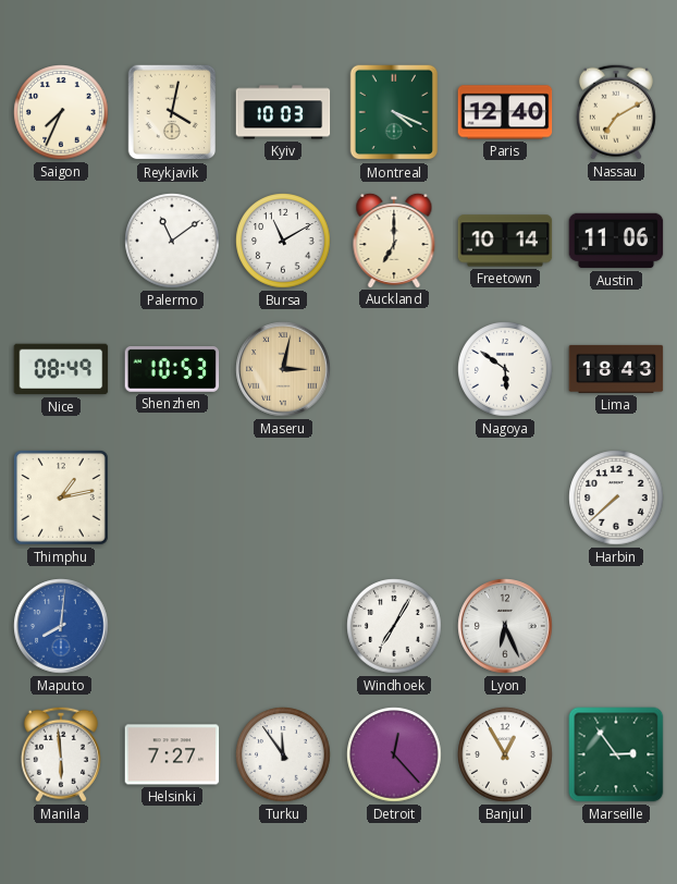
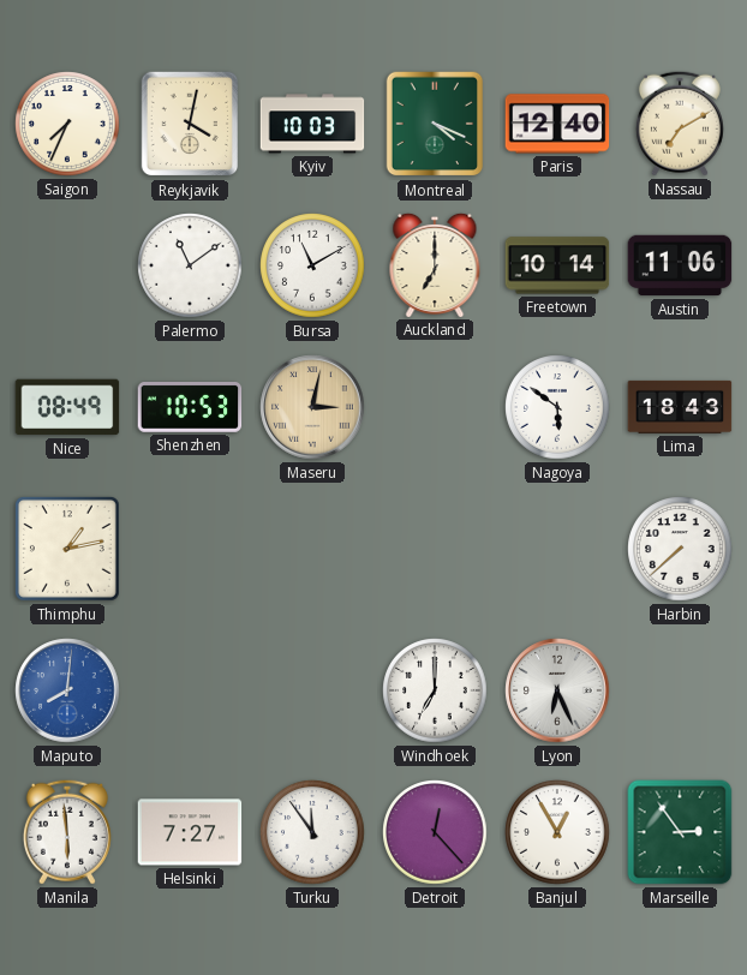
Windhoek: 7:05 -> 7:00 (435, 690)
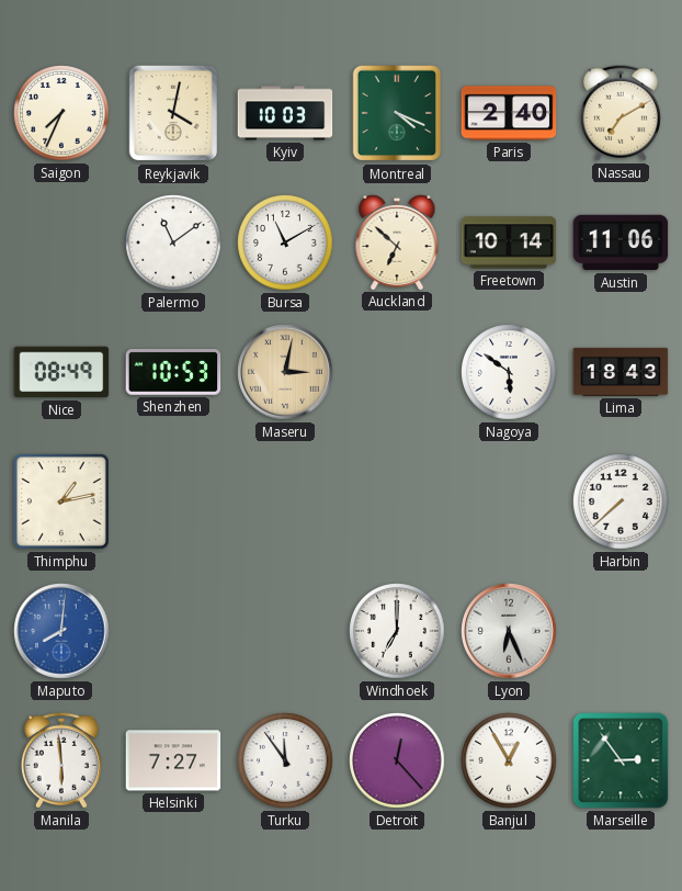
Paris: 12:40 -> 2:40 (509, 113)
Auckland: 7:00 -> 6:52 (397, 241)
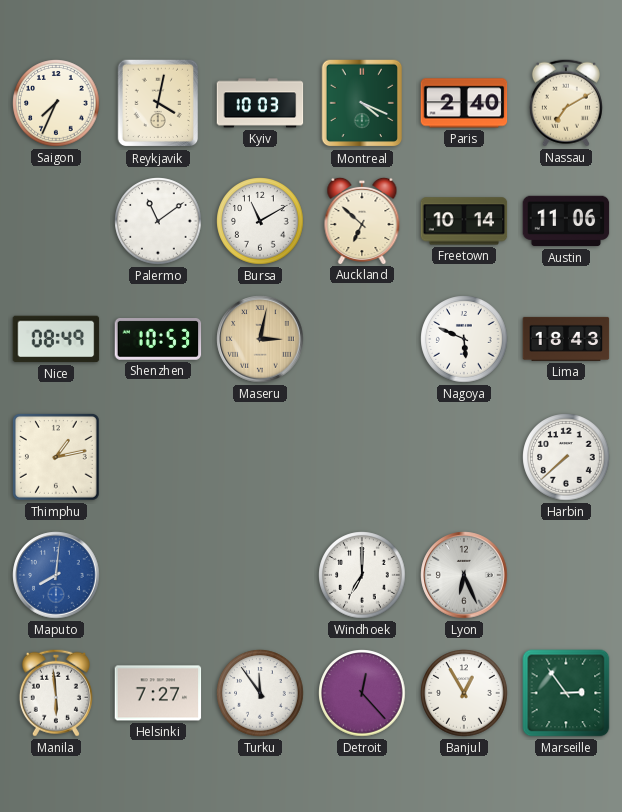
Nagoya: 5:51 -> 5:49 (464, 339)
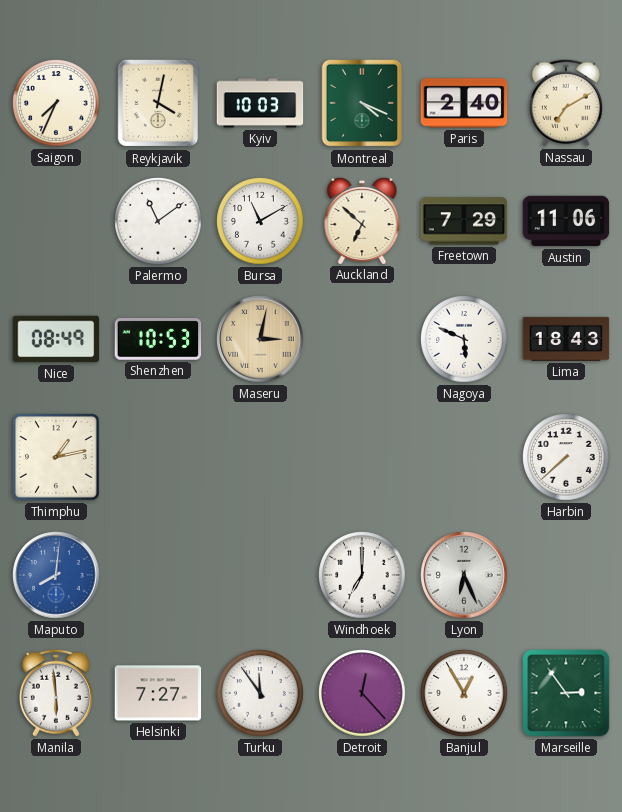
Freetown: 10:14 -> 7:29 (464, 221)
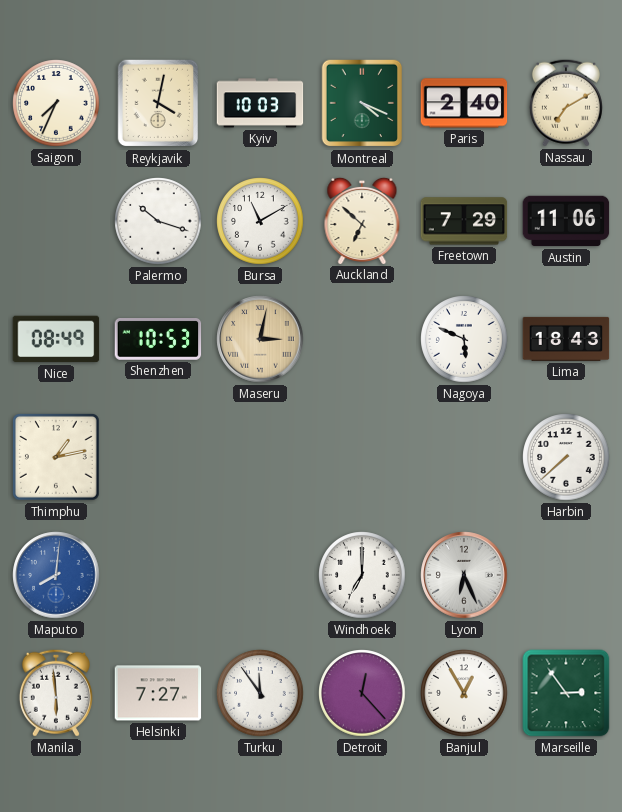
Palermo: 11:09 -> 10:18 (158, 221)
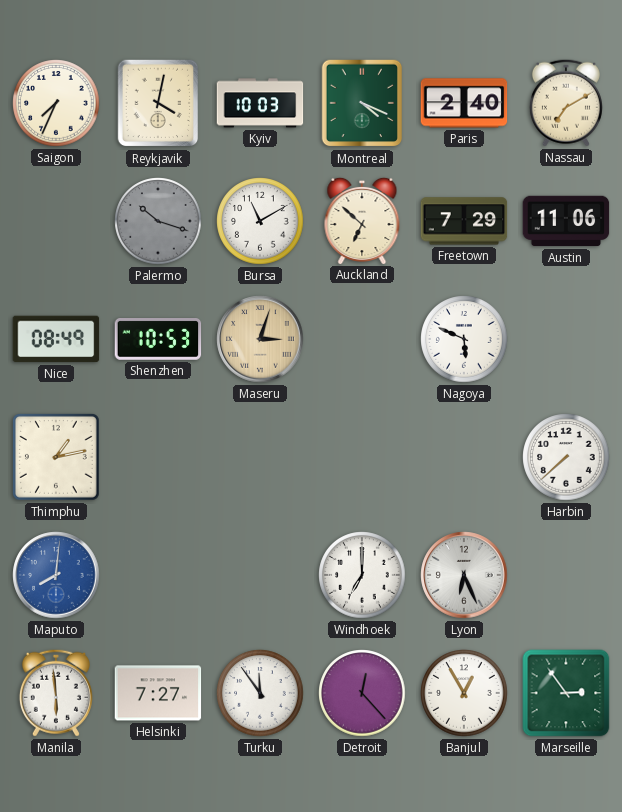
Palermo dial: white -> grey (158, 221)
Maseru: 3:02 -> 3:03 (260, 339)
Lima: 18:43 -> none (566, 339)
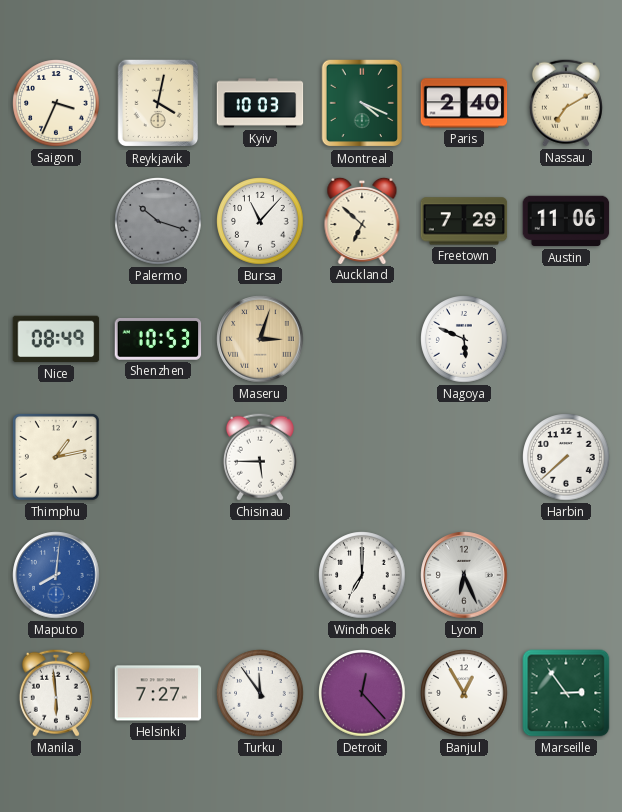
Saigon: 7:34 -> 3:34 (56, 103)
Bursa: 11:10 -> 11:07 (260, 221)
Chisinau: none -> 5:45 (260, 457)
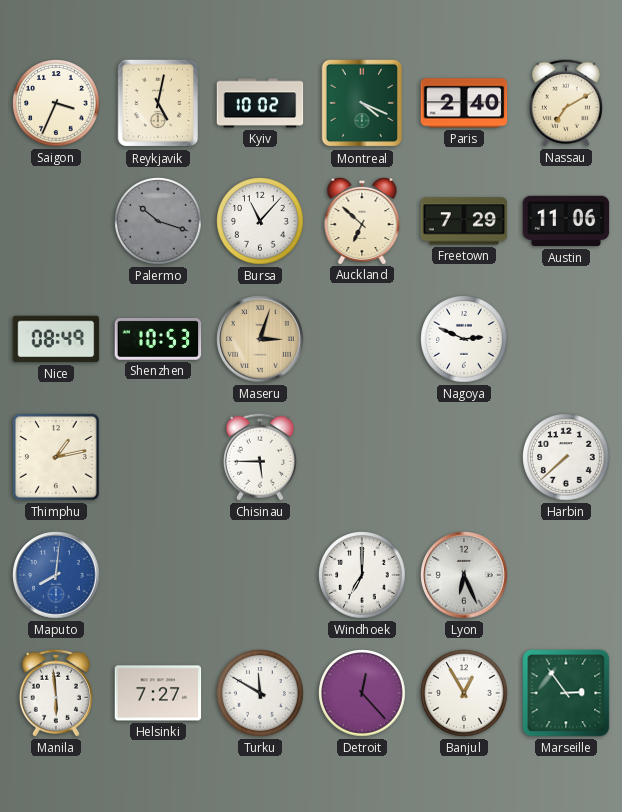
Reykjavik: 4:02 -> 5:02 (158, 103)
Kyiv: 10:03 -> 10:02 (260, 103)
Nagoya: 5:49 -> 2:49 (464, 339)
Turku: 11:54 -> 11:50 (260, 693)
